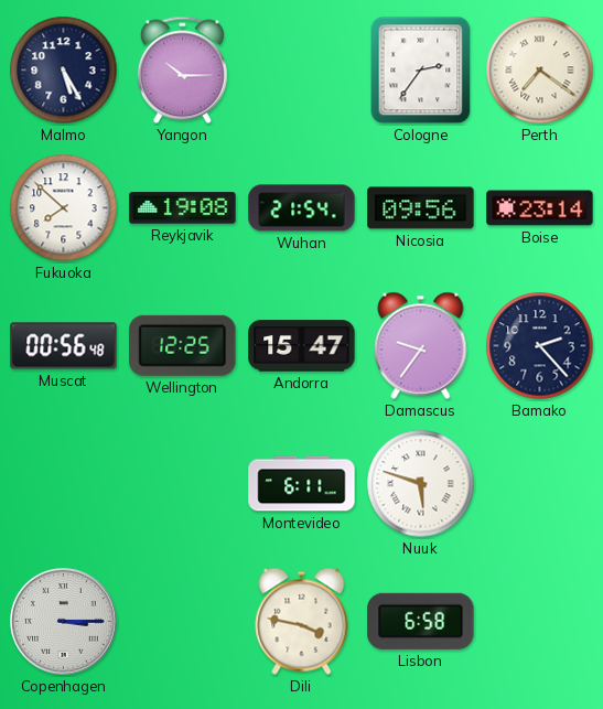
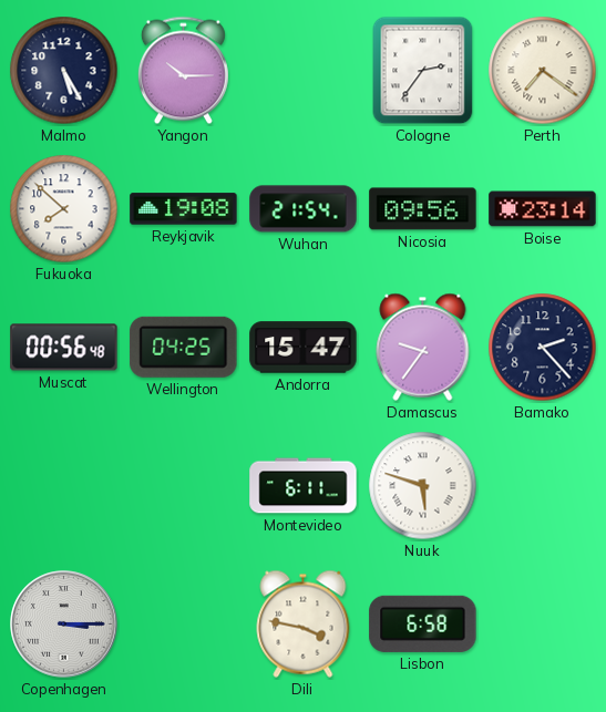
Wellington: 12:25 -> 04:25 (184, 347)
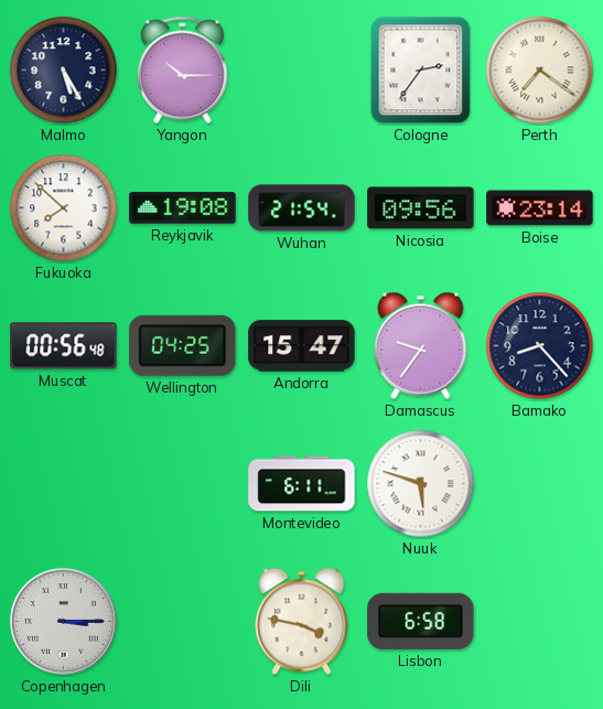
Bamako: 2:23 -> 8:23 (540, 346)
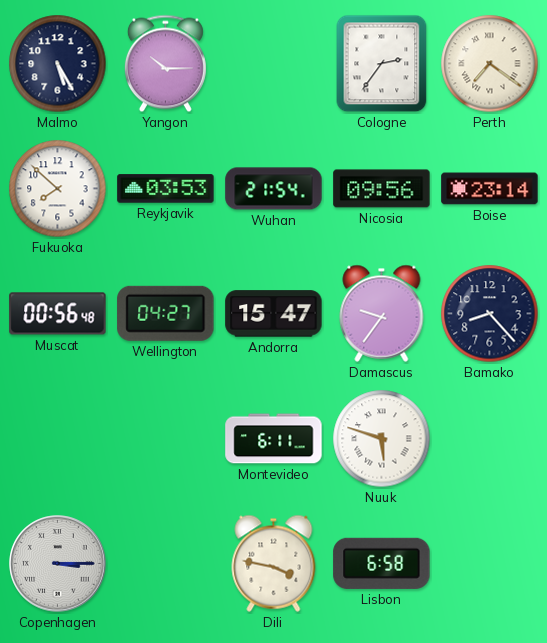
Reykjavik: 19:08 -> 03:53 (166, 189)
Wellington: 04:25 -> 04:27 (166, 313)
